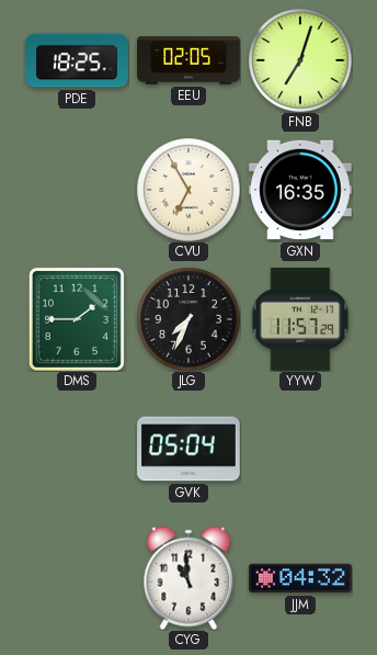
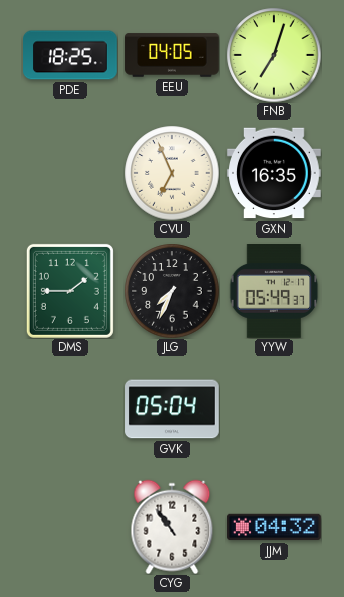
EEU: 02:05 -> 04:05 (172, 55)
CVU: 6:55 -> 6:56 (172, 173)
YYW: 11:57 -> 05:49 (274, 291)
CYG: 10:59 -> 10:54 (172, 527)
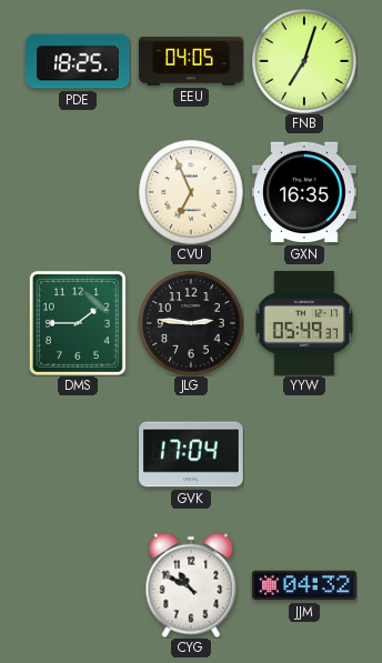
JLG: 7:34 -> 2:46 (191, 323)
GVK: 05:04 -> 17:04 (191, 454)
CYG: 10:54 -> 10:50 (191, 585)
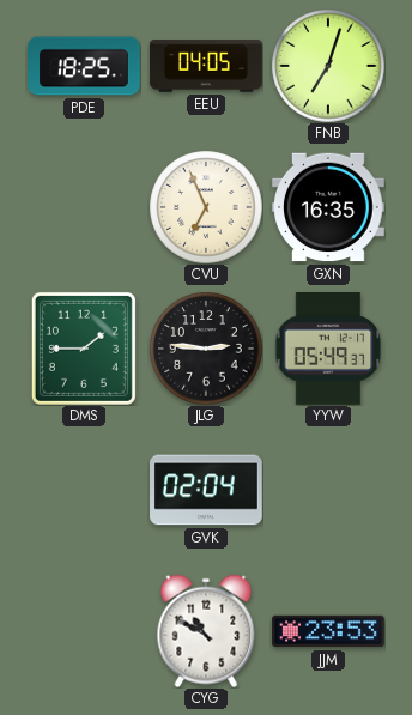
GVK: 17:04 -> 02:04 (206, 490)
JJM: 04:32 -> 23:53 (328, 631)
